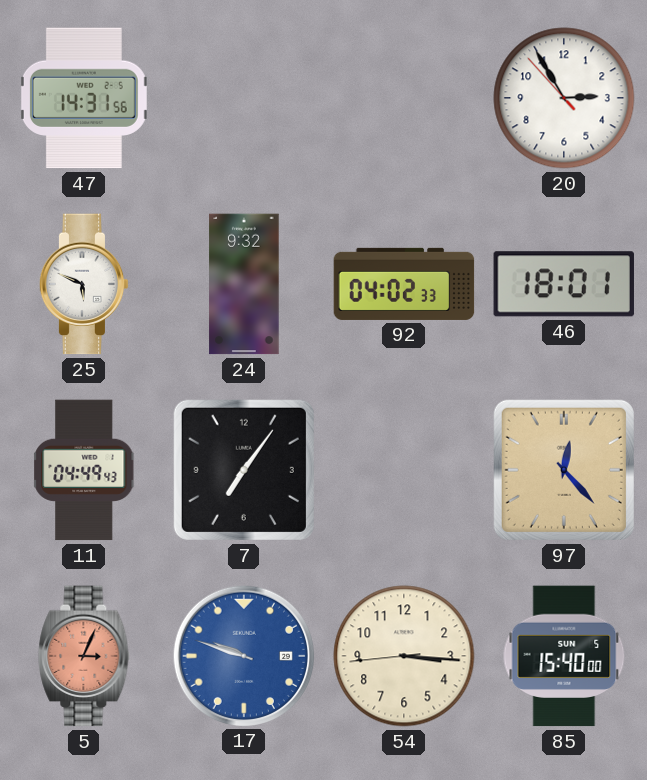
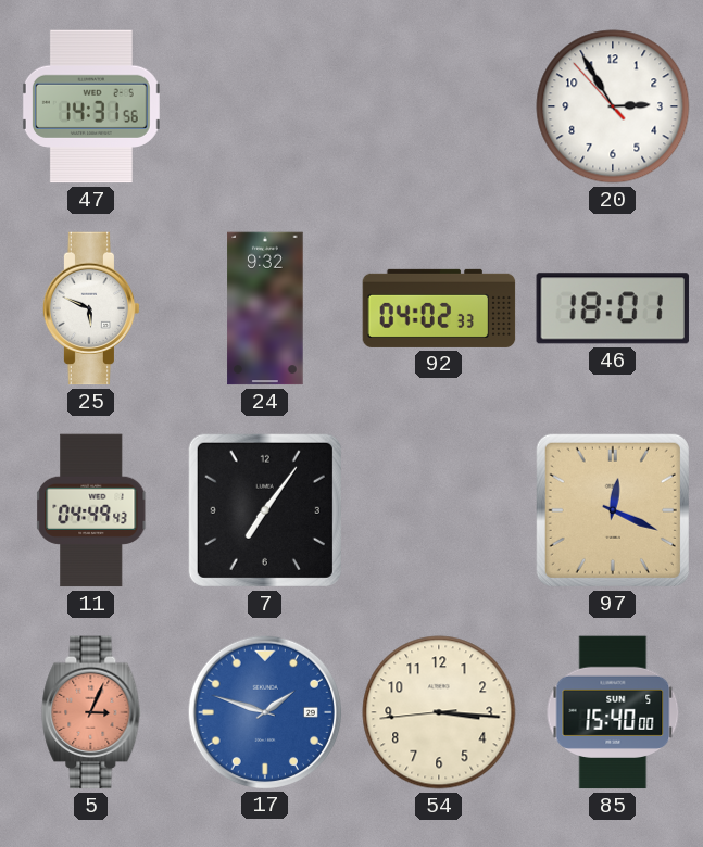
97: 12:23 -> 12:19 (613, 510)
17: 9:48 -> 1:48 (264, 711)
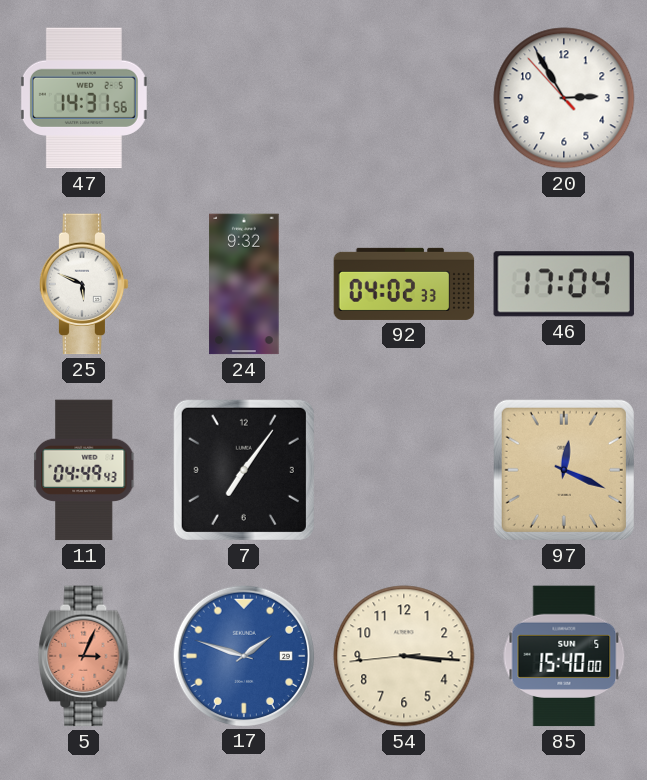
46: 18:01 -> 17:04 (564, 284)
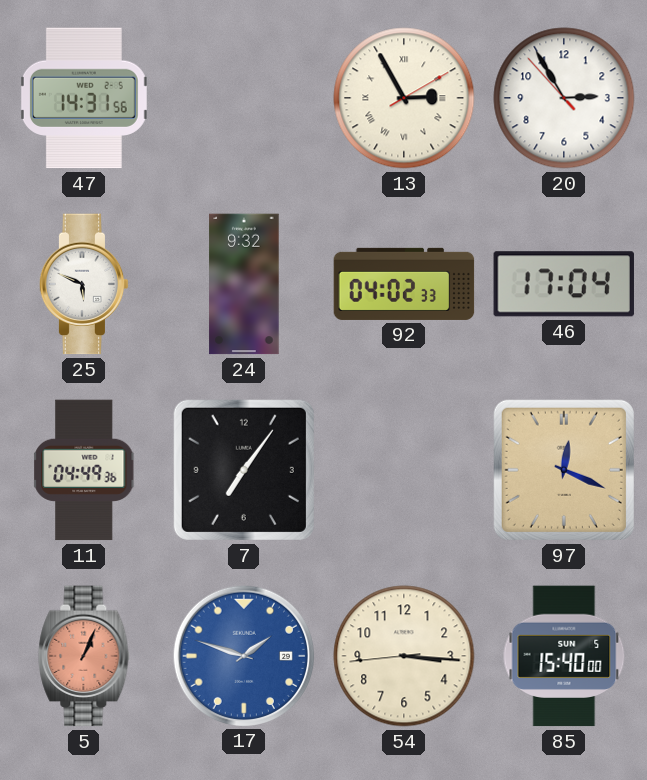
13: none -> 2:55 (404, 98)
11: 04:49:43 -> 04:49:36 (84, 470)
5: 3:04 -> 1:04 (84, 656)
